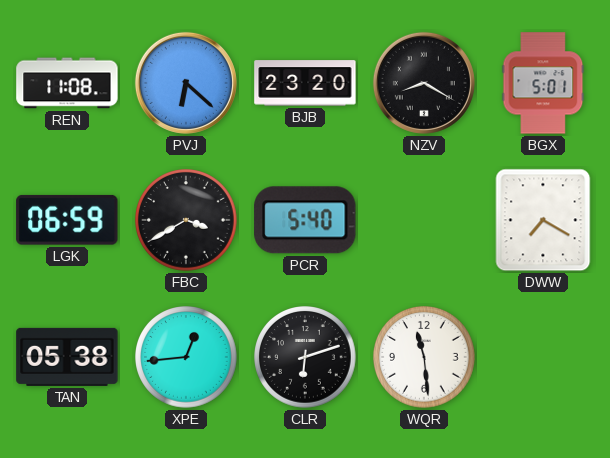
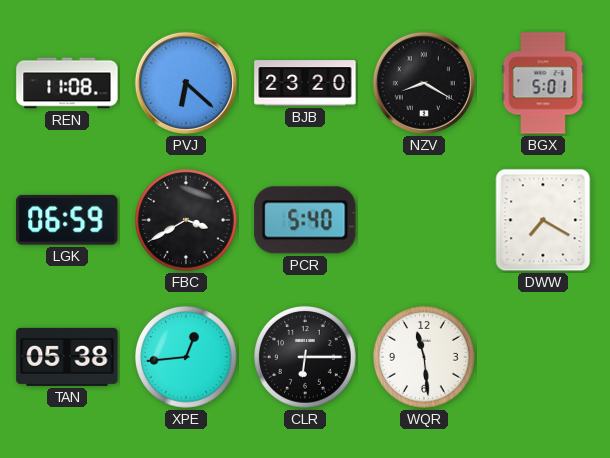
CLR: 6:12 -> 6:15 (306, 358)
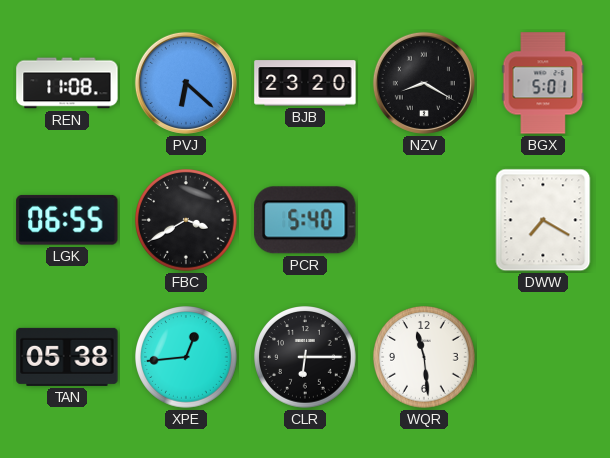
LGK: 06:59 -> 06:55 (67, 220)
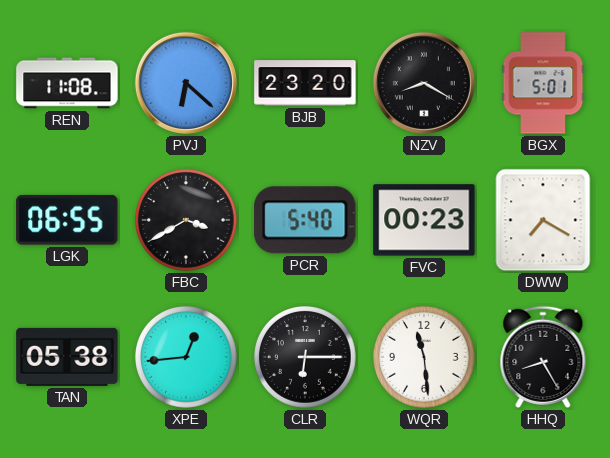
FVC: none -> 00:23 (424, 220)
HHQ: none -> 8:25 (543, 357)
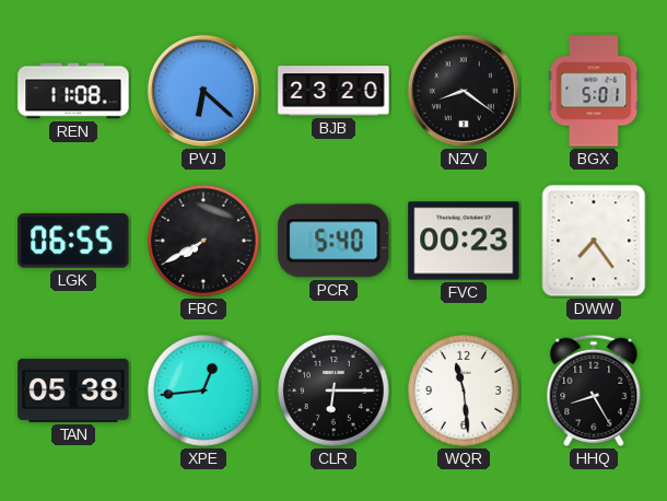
NZV: 8:20 -> 8:21 (464, 91)
FBC: 3:40 -> 7:40 (204, 242)
DWW: 7:20 -> 7:24 (594, 241)
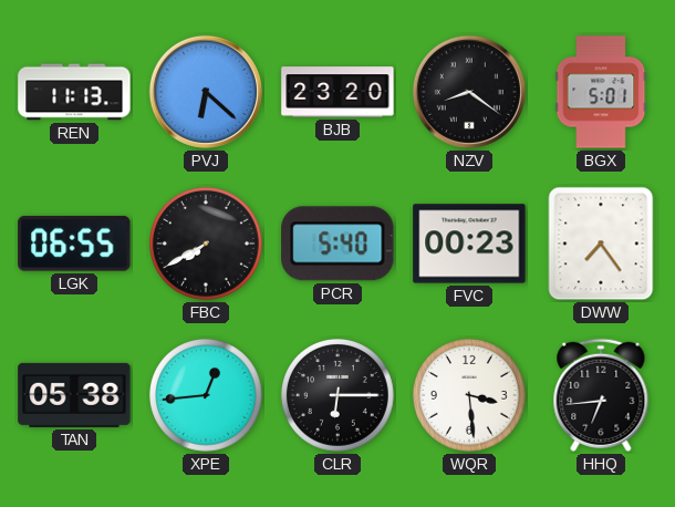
REN: 11:08 -> 11:13 (74, 92)
WQR: 11:29 -> 3:29 (470, 396)
HHQ: 8:25 -> 6:44 (601, 395)
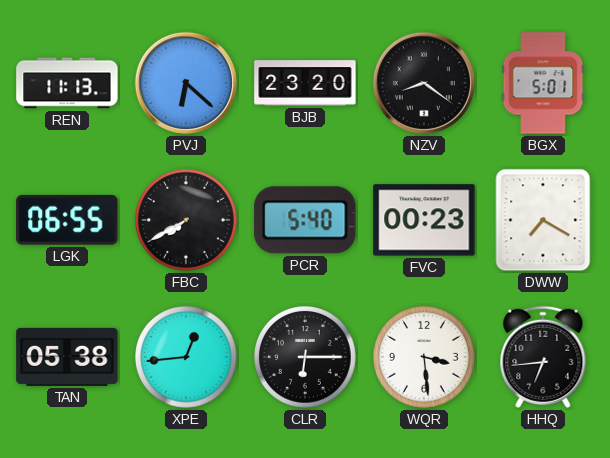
DWW: 7:24 -> 7:20 (543, 220)
